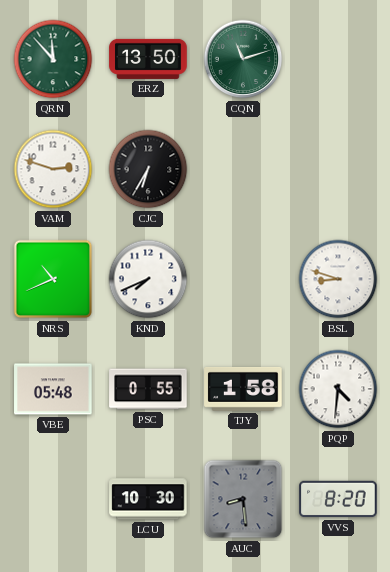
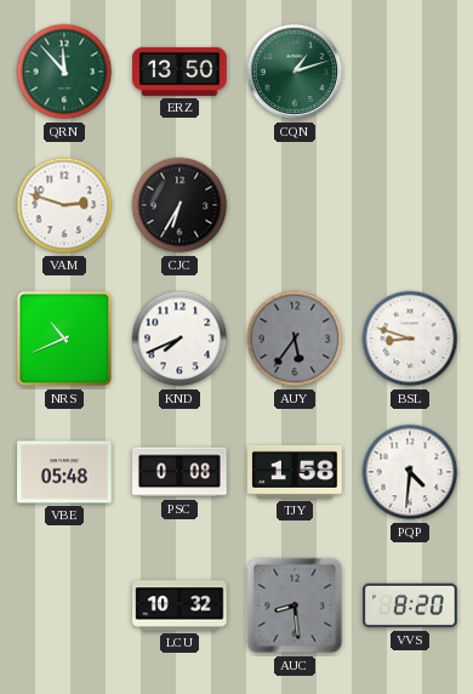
CQN: 11:12 -> 1:12 (295, 72)
AUY: none -> 5:36 (295, 339)
PSC: 0:55 -> 0:08 (179, 472)
LCU: 10:30 -> 10:32 (179, 605)
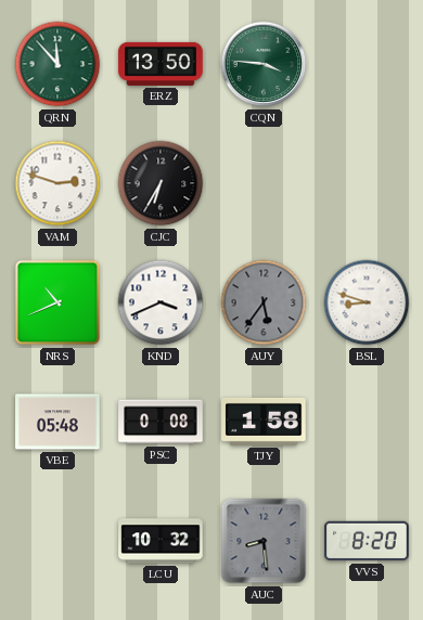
CQN: 1:12 -> 3:46 (264, 64)
KND: 7:41 -> 3:41 (161, 302)
PQP: 4:31 -> none (410, 472)
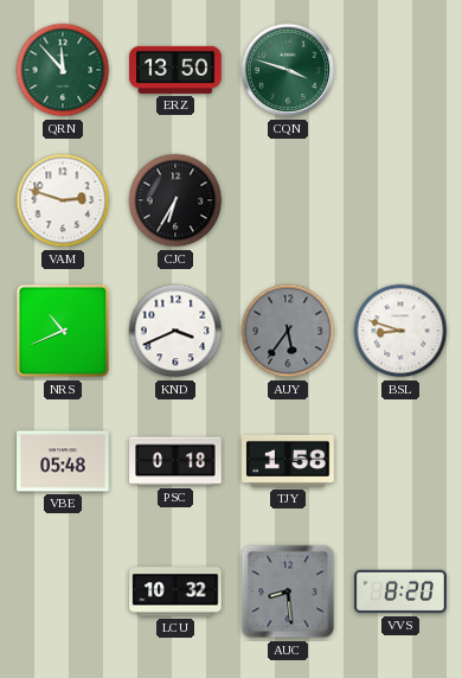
CQN: 3:46 -> 3:48 (288, 70)
PSC: 0:08 -> 0:18 (175, 461)
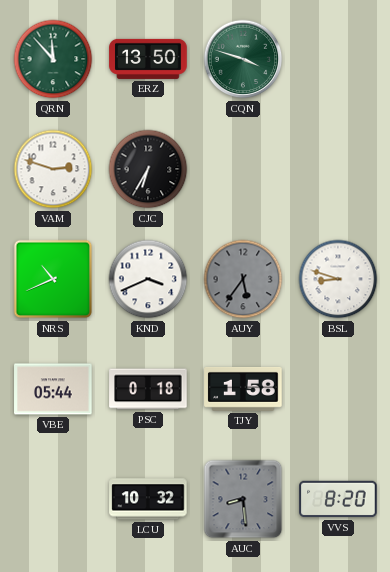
VBE: 05:48 -> 05:44 (53, 389)
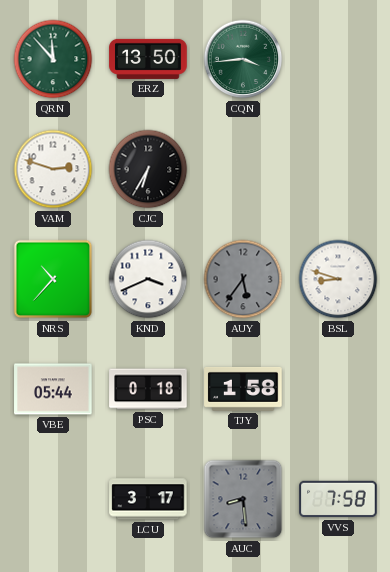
CQN: 3:48 -> 3:44 (243, 59)
NRS: 10:41 -> 10:37 (53, 279)
LCU: 10:32 -> 3:17 (148, 499)
VVS: 8:20 -> 7:58 (338, 499)
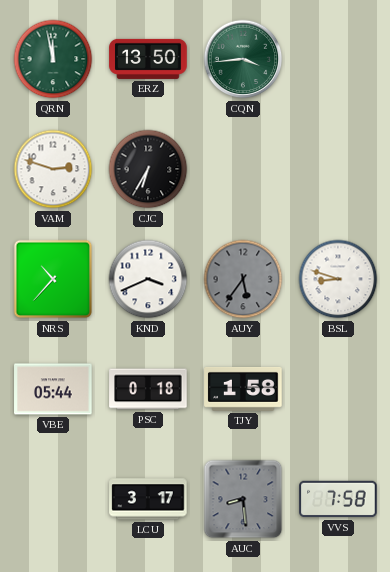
QRN: 11:53 -> 11:58 (53, 59)
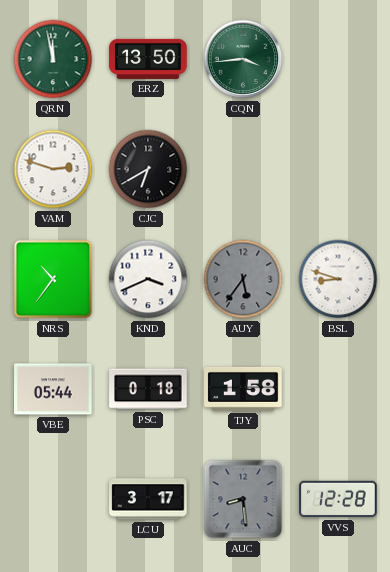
CJC: 6:35 -> 6:40 (148, 169)
NRS: 10:37 -> 10:36 (53, 279)
VVS: 7:58 -> 12:28 (338, 499)
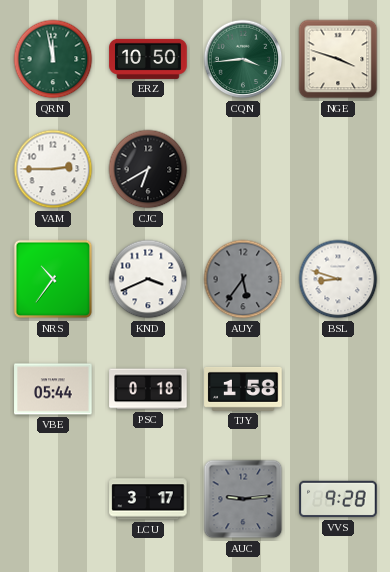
ERZ: 13:50 -> 10:50 (148, 59)
NGE: none -> 3:48 (338, 59)
VAM: 2:48 -> 2:45 (53, 169)
AUC: 8:29 -> 9:14 (243, 499)
VVS: 12:28 -> 9:28 (338, 499)
